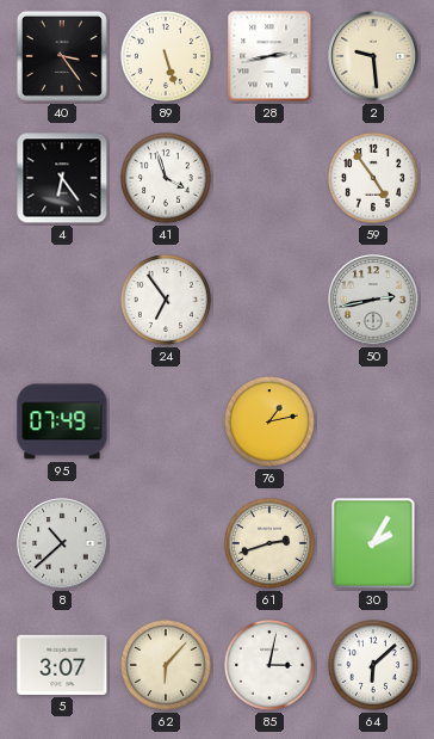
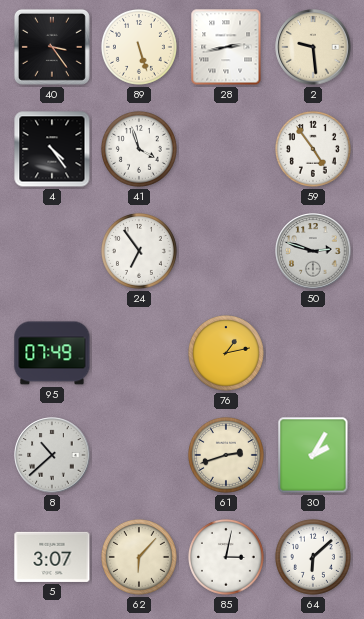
4: 6:24 -> 4:24 (52, 149)
50: 2:43 -> 2:48 (313, 251)
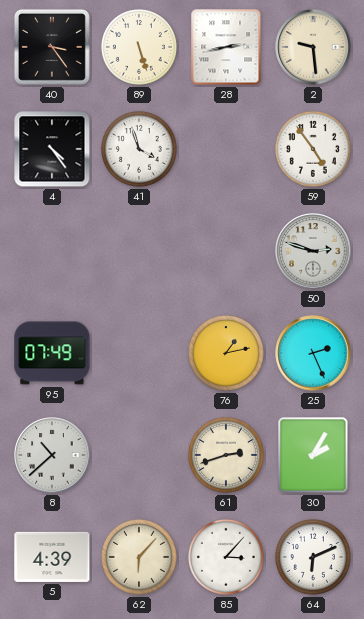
24: 6:54 -> none (139, 251)
25: none -> 2:26 (313, 353)
5: 3:07 -> 4:39 (52, 557)
85: 3:02 -> 3:07 (226, 557)
64: 6:08 -> 6:11 (313, 557)
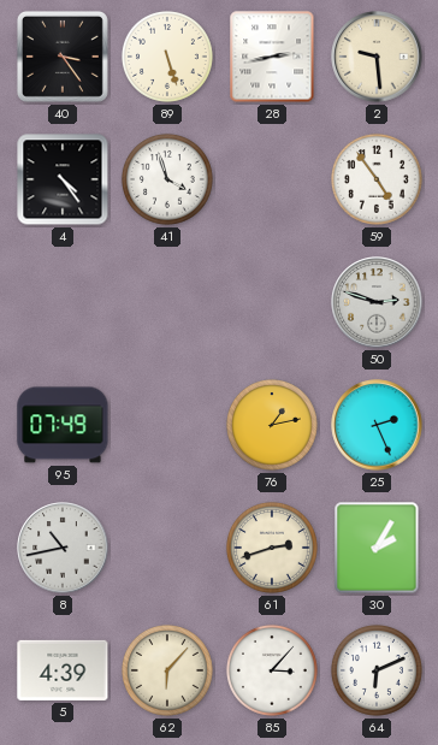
8: 10:38 -> 10:43 (63, 548)
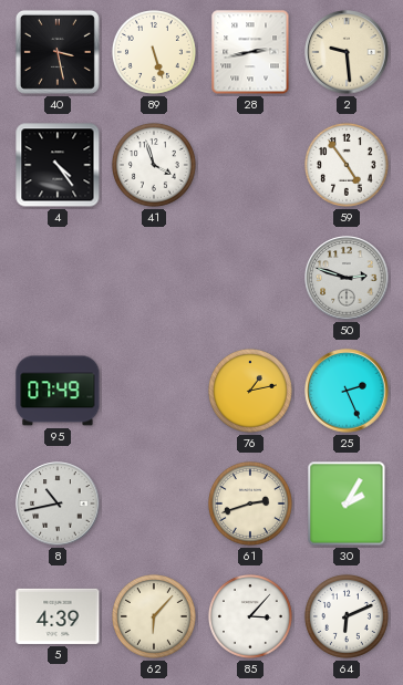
40: 3:24 -> 3:28 (58, 52)
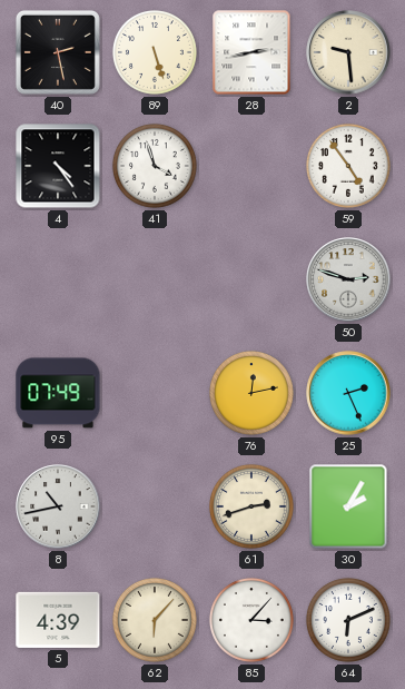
40: 3:28 -> 2:28 (58, 52)
76: 1:13 -> 12:13 (251, 393)
